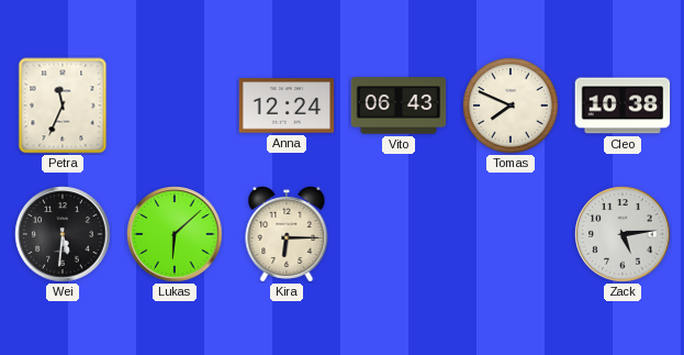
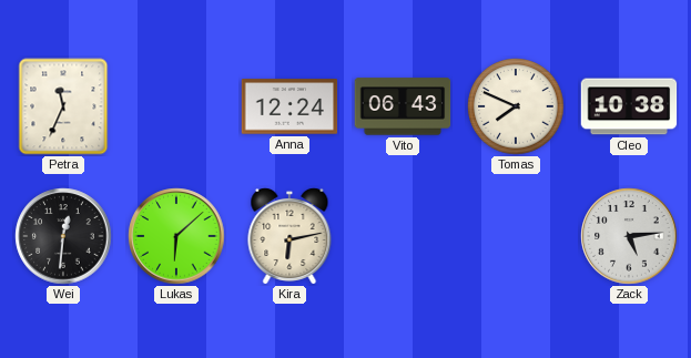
Wei: 5:31 -> 12:31 (63, 236)
Kira: 6:15 -> 6:13 (289, 236)
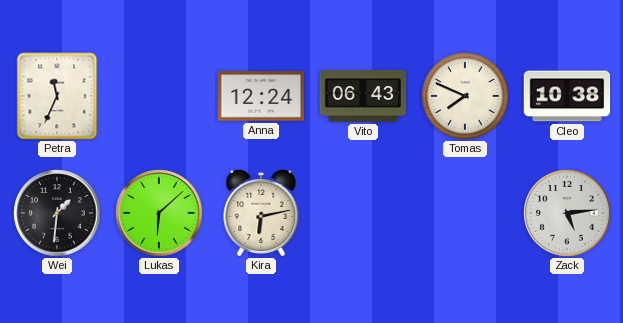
Wei: 12:31 -> 1:31 (57, 213)
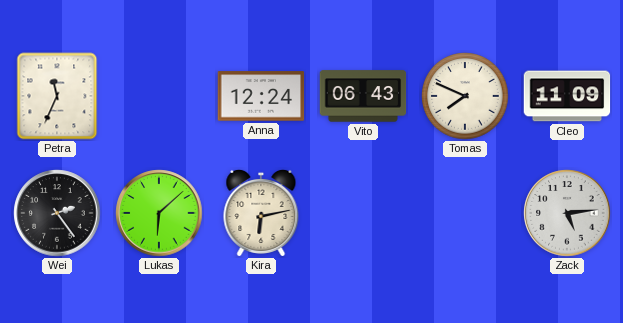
Cleo: 10:38 -> 11:09 (567, 96)
Wei: 1:31 -> 2:24 (57, 213)
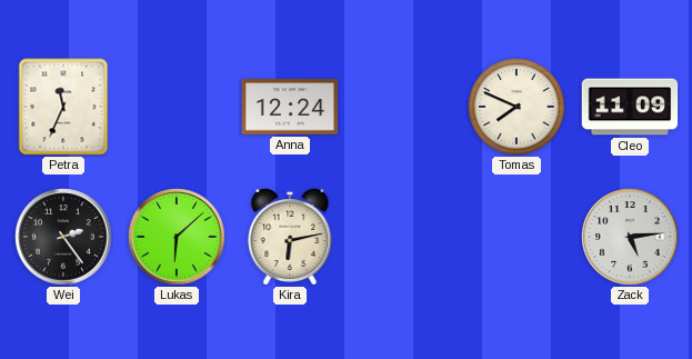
Vito: 06:43 -> none (363, 96)
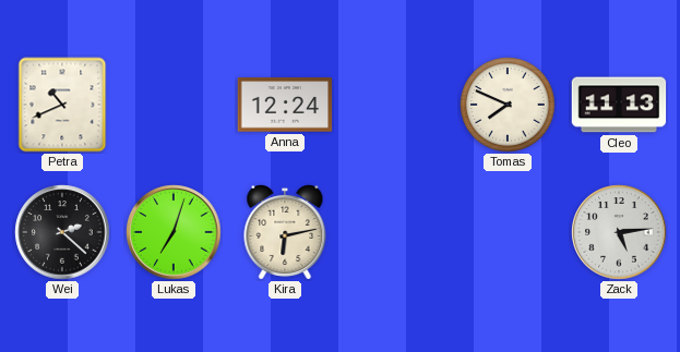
Petra: 11:34 -> 10:41 (62, 105)
Cleo: 11:09 -> 11:13 (619, 105)
Wei: 2:24 -> 2:22 (62, 232)
Lukas: 6:08 -> 7:03 (174, 232)
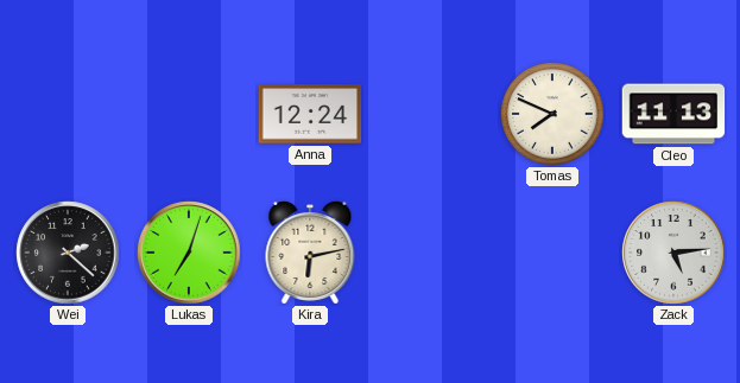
Petra: 10:41 -> none (62, 105)
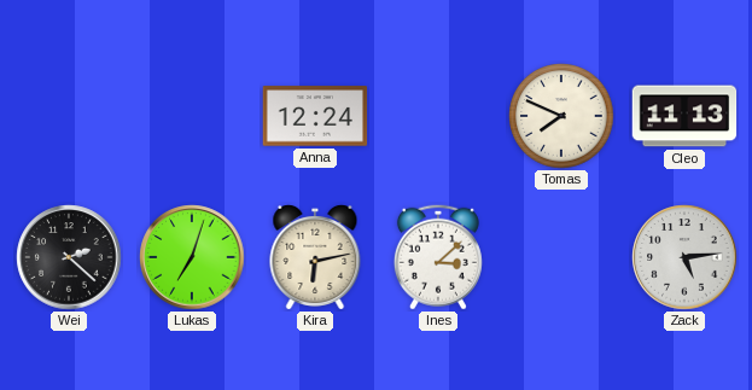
Ines: none -> 3:08 (438, 257)
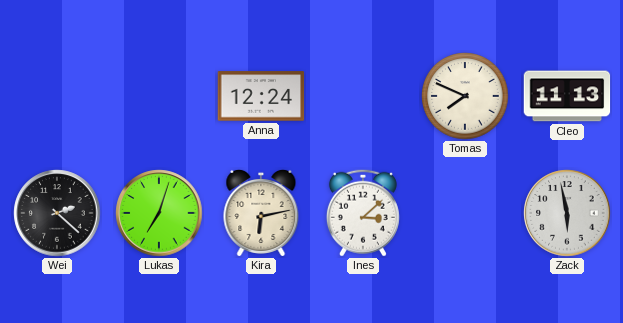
Zack: 5:14 -> 5:58 (567, 213)
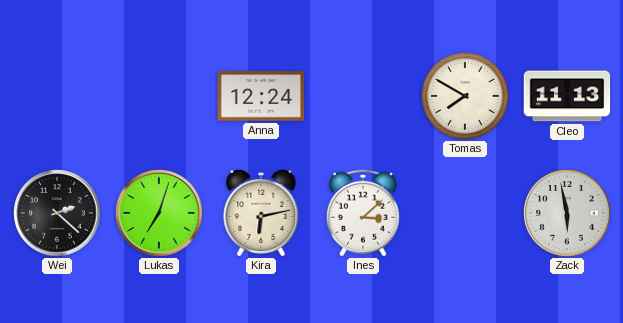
Tomas: 7:49 -> 7:50 (465, 96)
